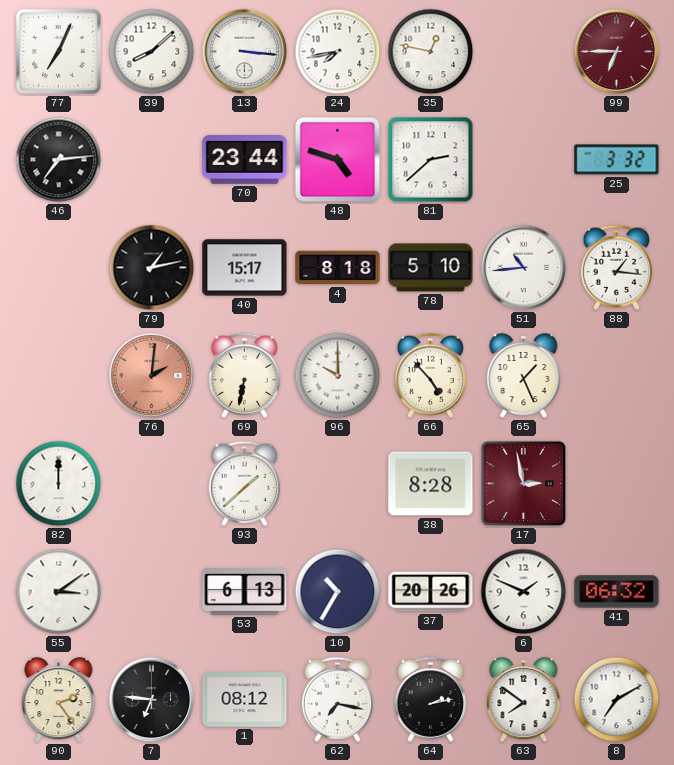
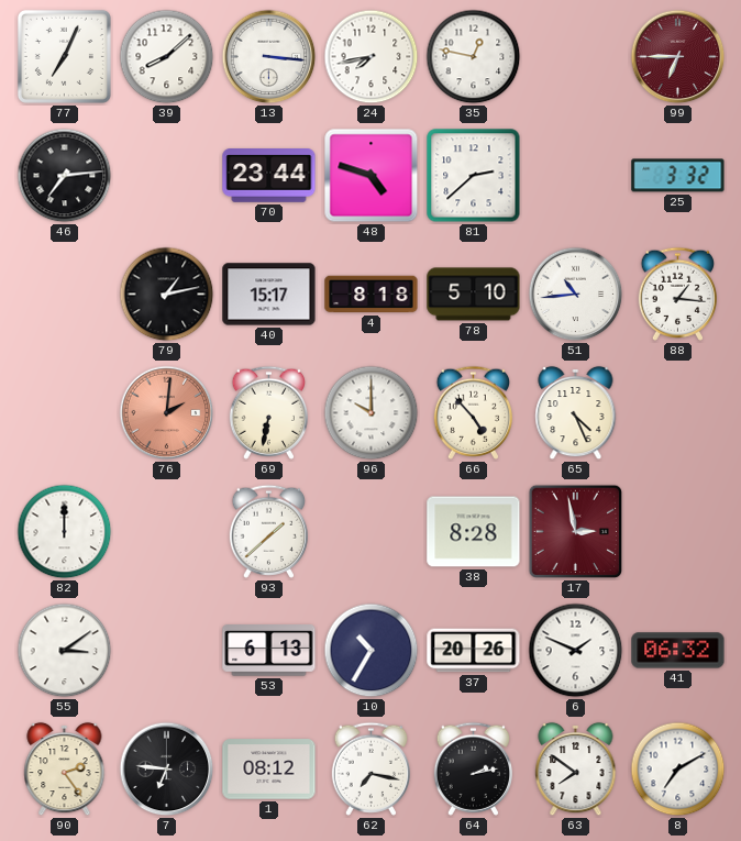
65: 1:26 -> 4:26 (576, 413)
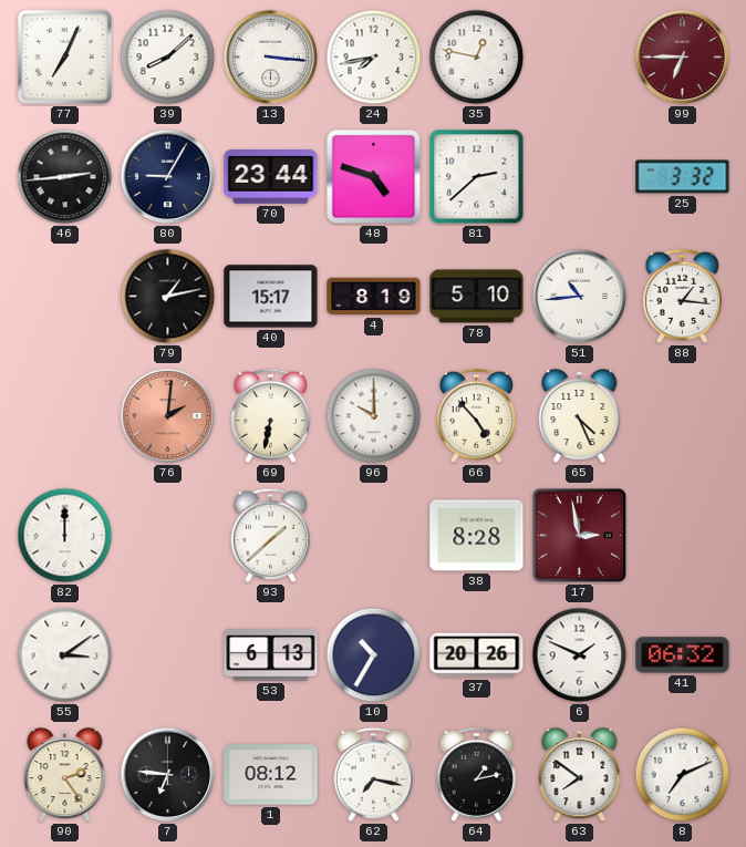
46: 7:14 -> 2:44 (65, 177)
80: none -> 9:05 (168, 177)
4: 8:18 -> 8:19 (374, 297)
64: 2:13 -> 1:13 (476, 774)
8: 7:10 -> 7:11 (683, 775)
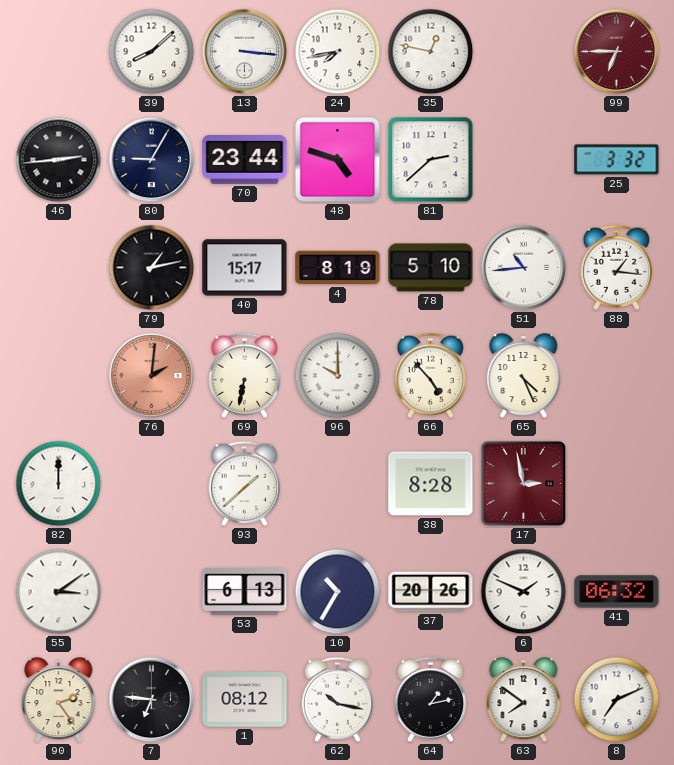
77: 7:04 -> none (64, 56)
62: 7:17 -> 10:17 (337, 699)
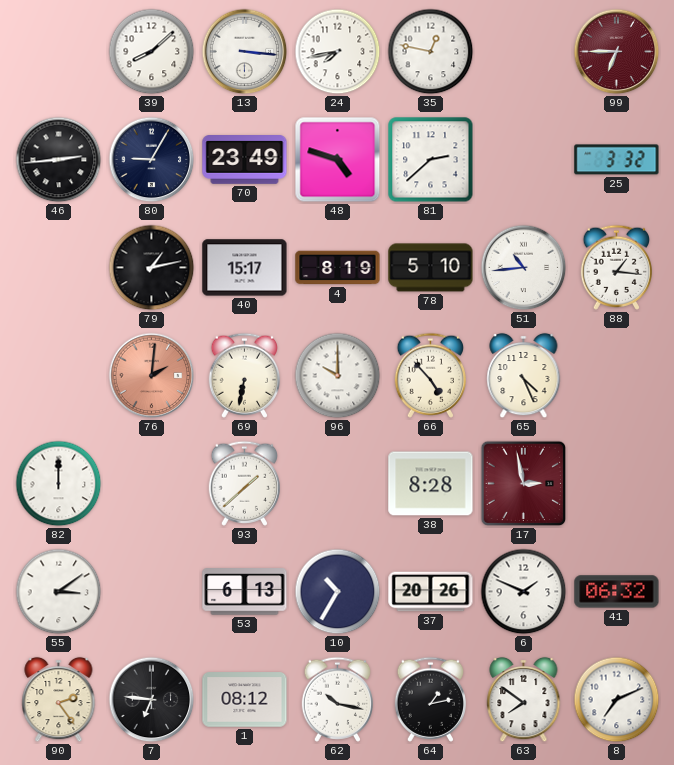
70: 23:44 -> 23:49 (245, 160)
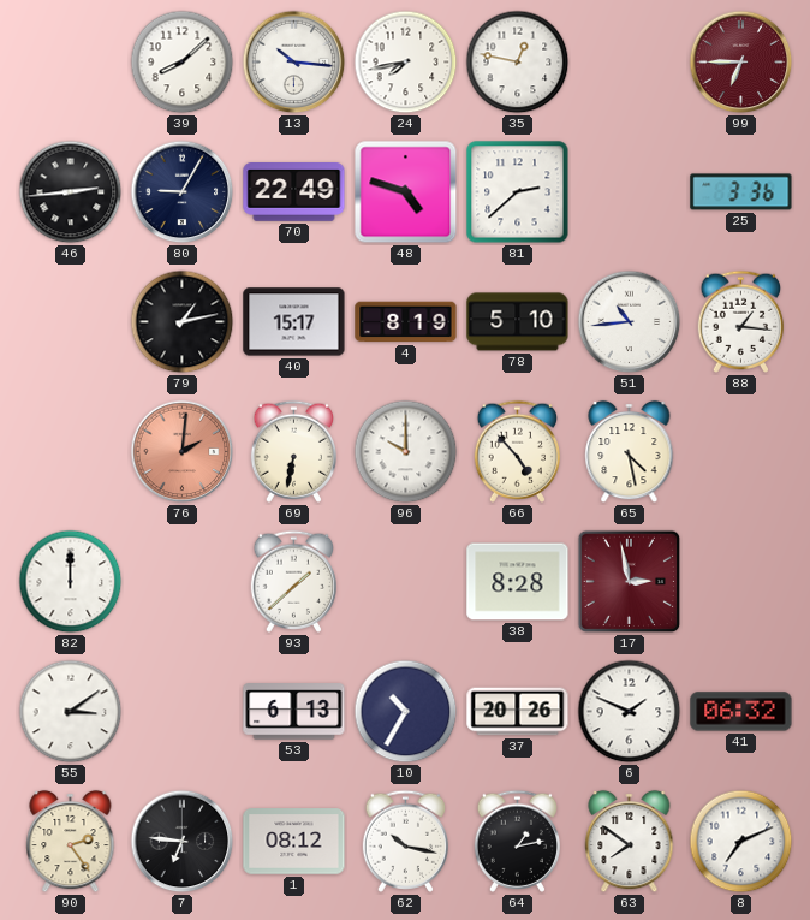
13: 3:16 -> 10:16 (294, 63)
70: 23:49 -> 22:49 (294, 192)
25: 3:32 -> 3:36 (741, 192)
65: 4:26 -> 4:28 (630, 452)
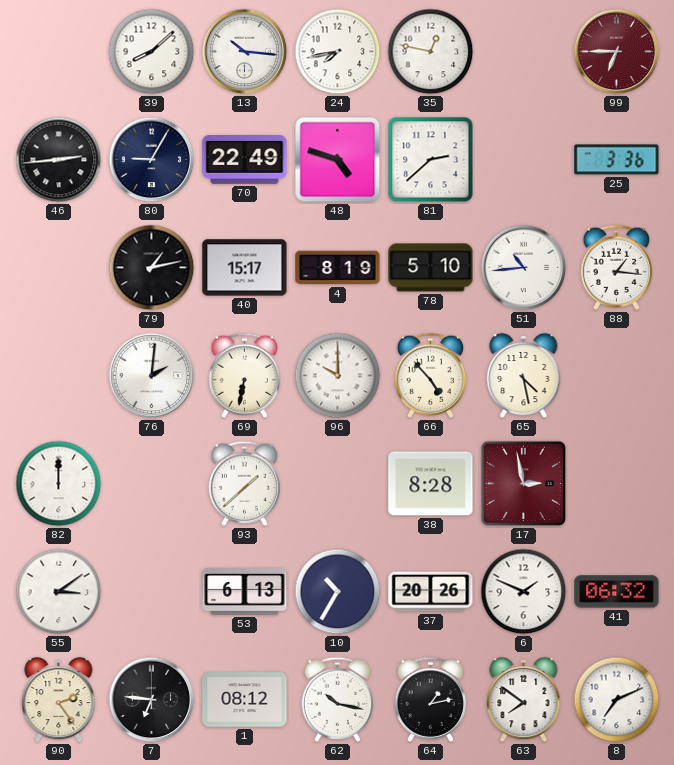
76 dial: salmon -> white (152, 376)
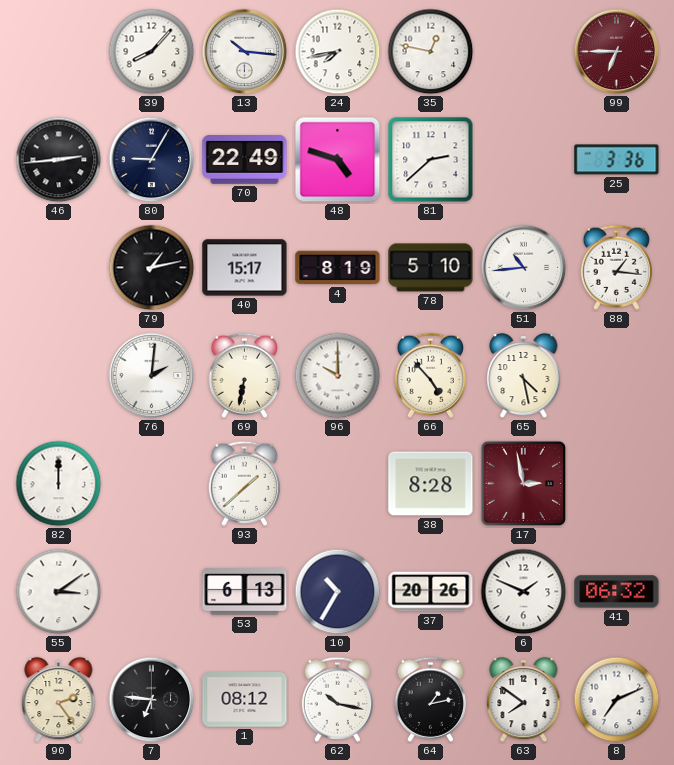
39: 8:08 -> 8:07 (152, 52)
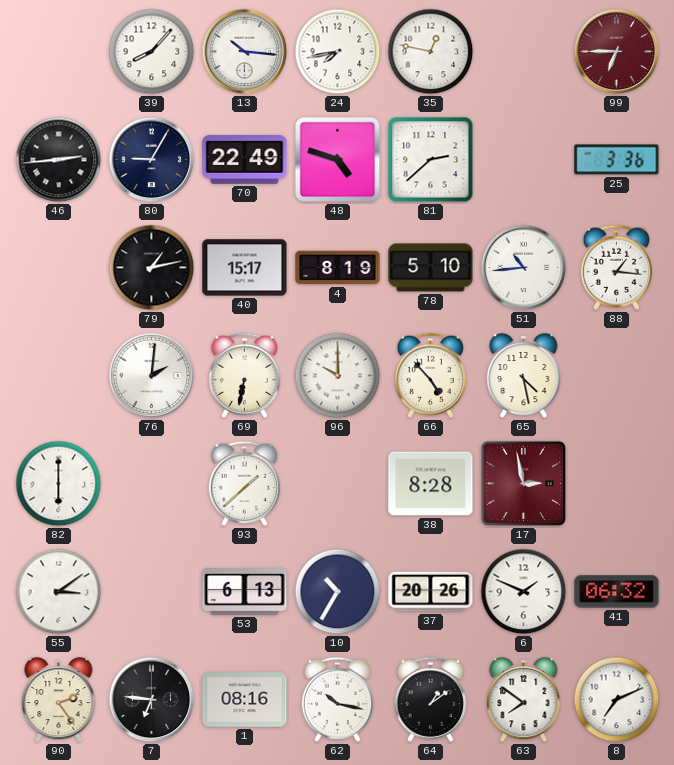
82: 12:00 -> 6:00 (59, 484)
1: 08:12 -> 08:16 (245, 700)
64: 1:13 -> 1:09 (430, 699)
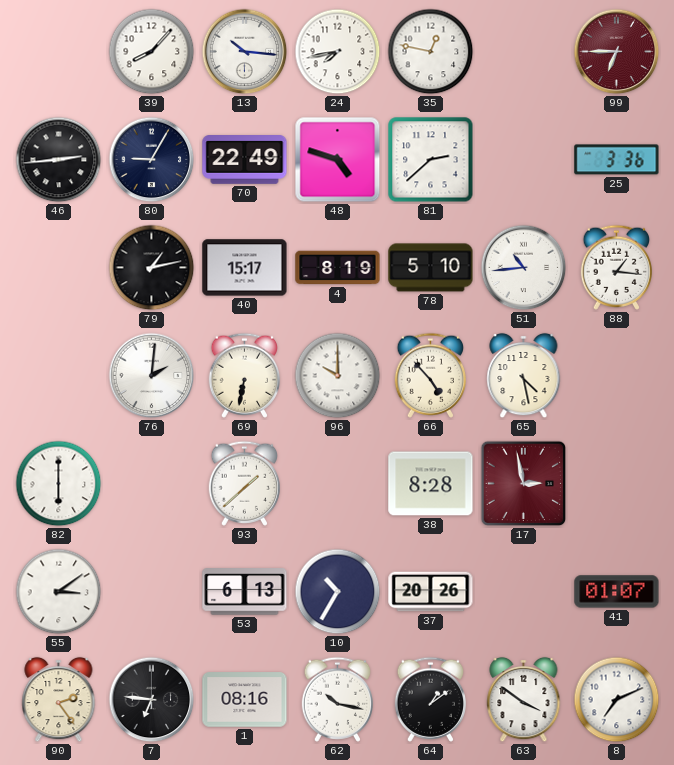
6: 1:49 -> none (524, 592)
41: 06:32 -> 01:07 (617, 592)
63: 7:51 -> 3:51 (524, 700)
